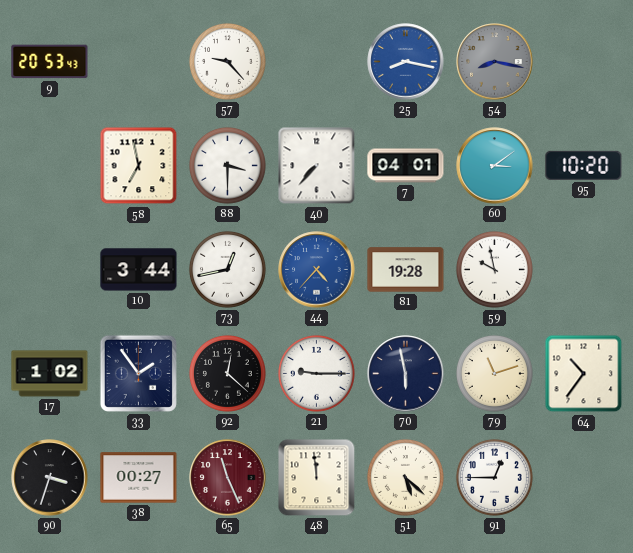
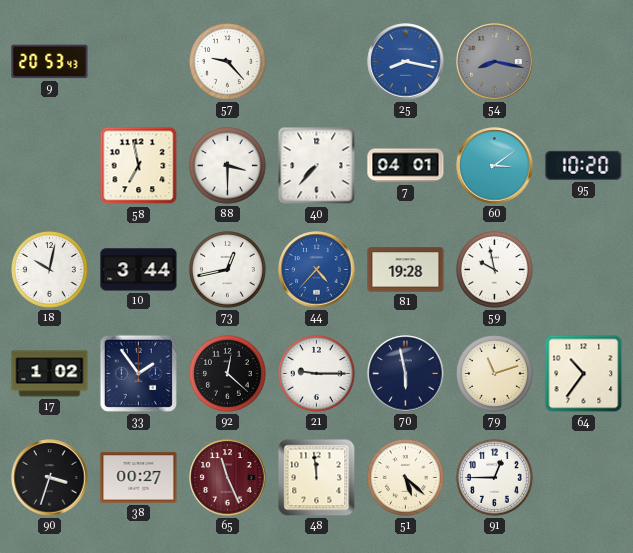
18: none -> 10:02 (49, 269)
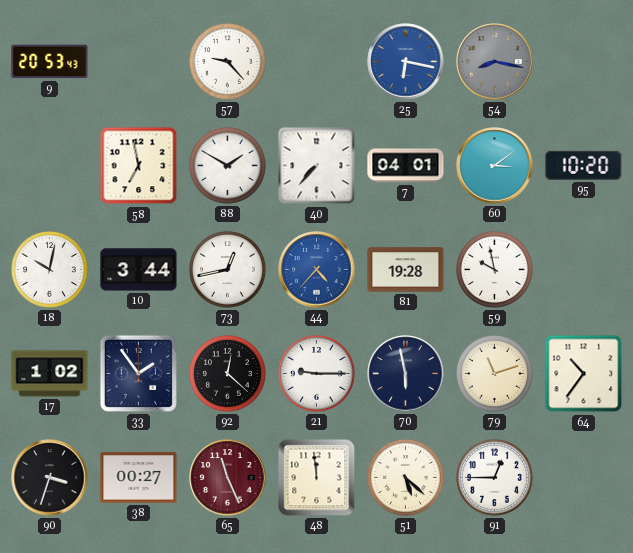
25: 8:17 -> 6:17 (406, 62)
88: 3:30 -> 1:50 (227, 165)
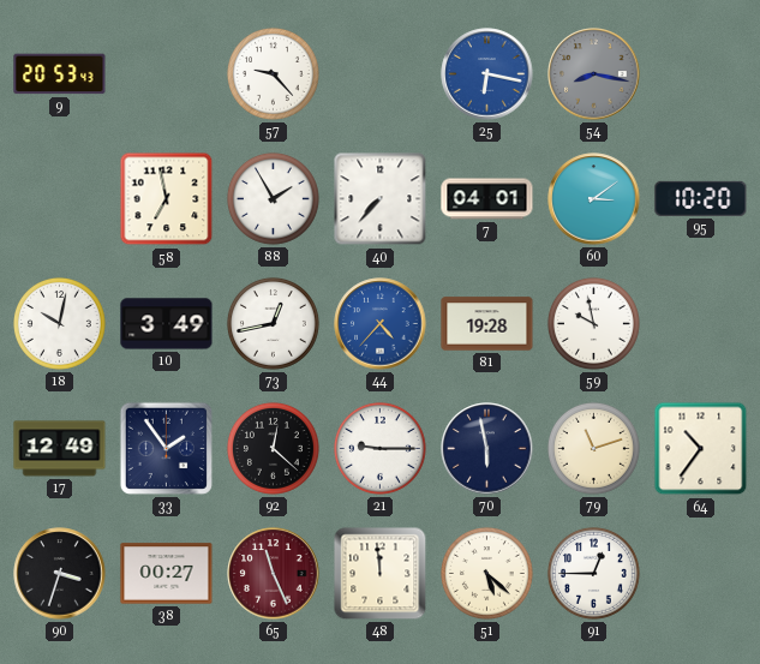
88: 1:50 -> 1:55 (273, 198)
10: 3:44 -> 3:49 (167, 324)
17: 1:02 -> 12:49 (60, 449)
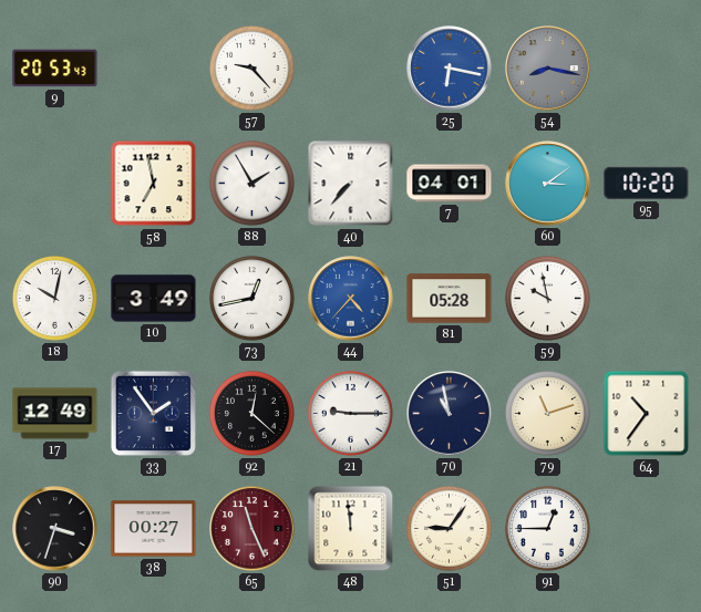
81: 19:28 -> 05:28 (450, 299)
70: 5:58 -> 10:58 (450, 414)
51: 5:22 -> 9:06 (449, 528)
